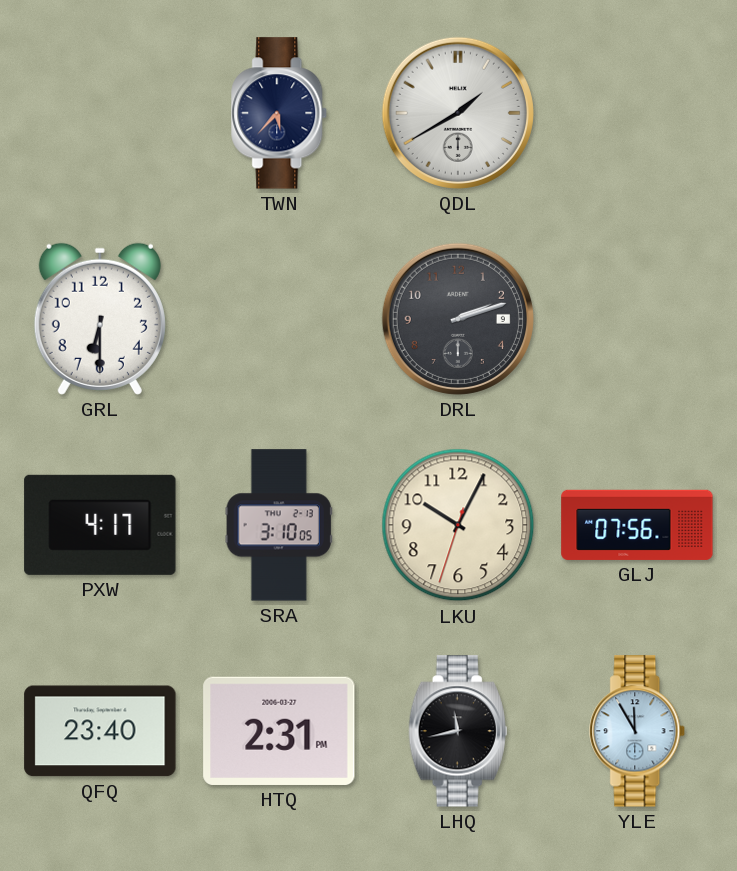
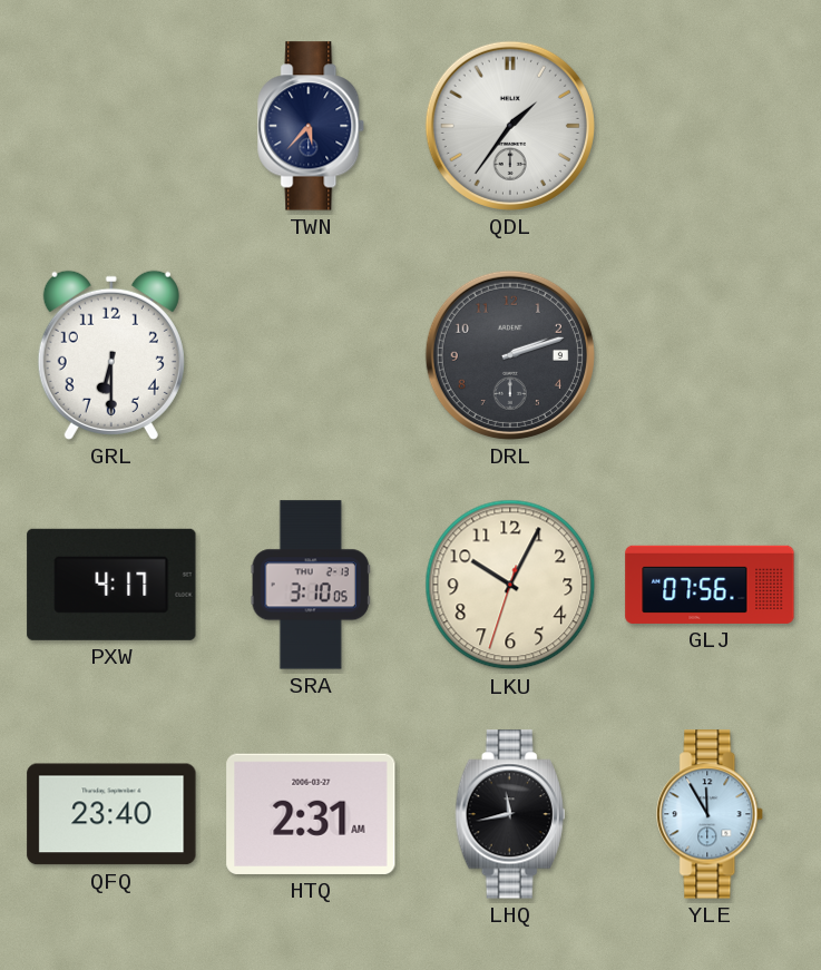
QDL: 1:40 -> 1:36 (510, 126)
HTQ: 2:31 PM -> 2:31 AM (311, 814)
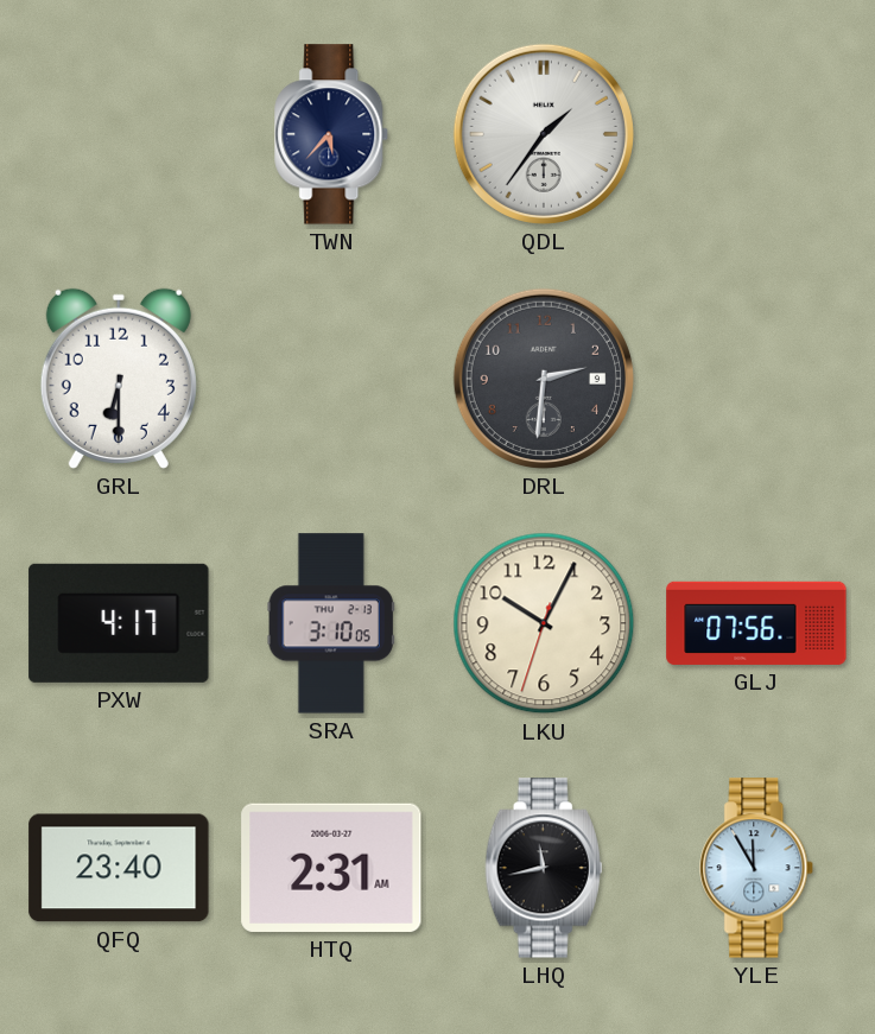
DRL: 2:12 -> 2:31 (544, 379)
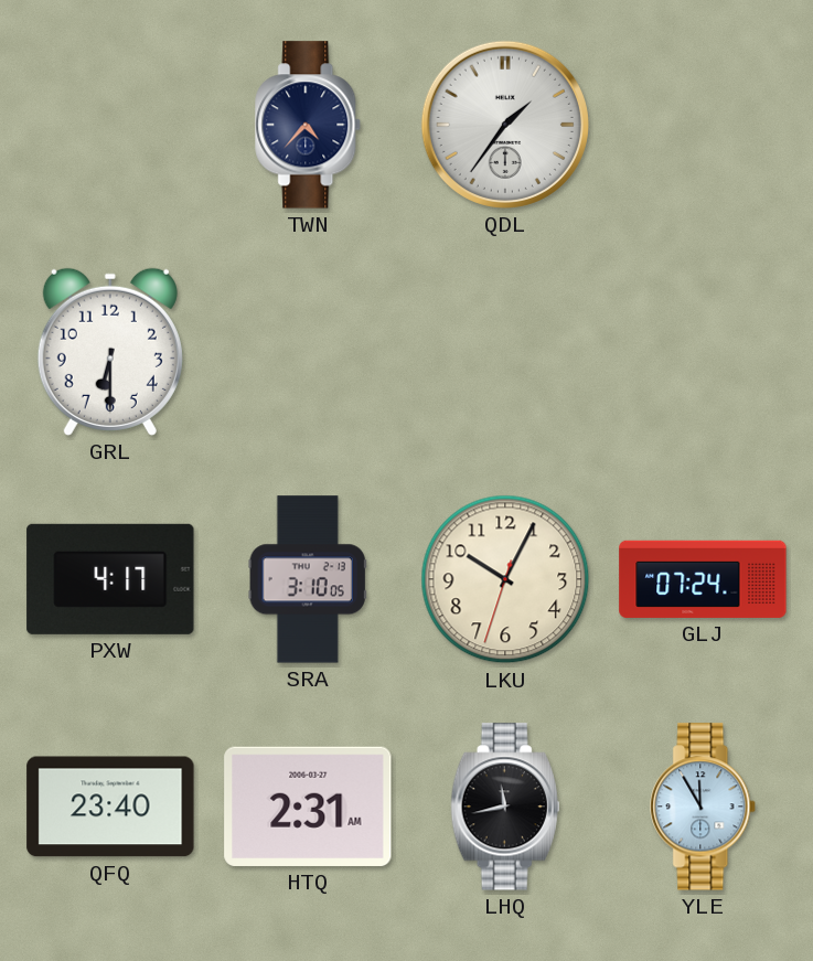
TWN: 5:37 -> 4:37 (309, 125)
DRL: 2:31 -> none (544, 379)
GLJ: 07:56 -> 07:24 (703, 579)
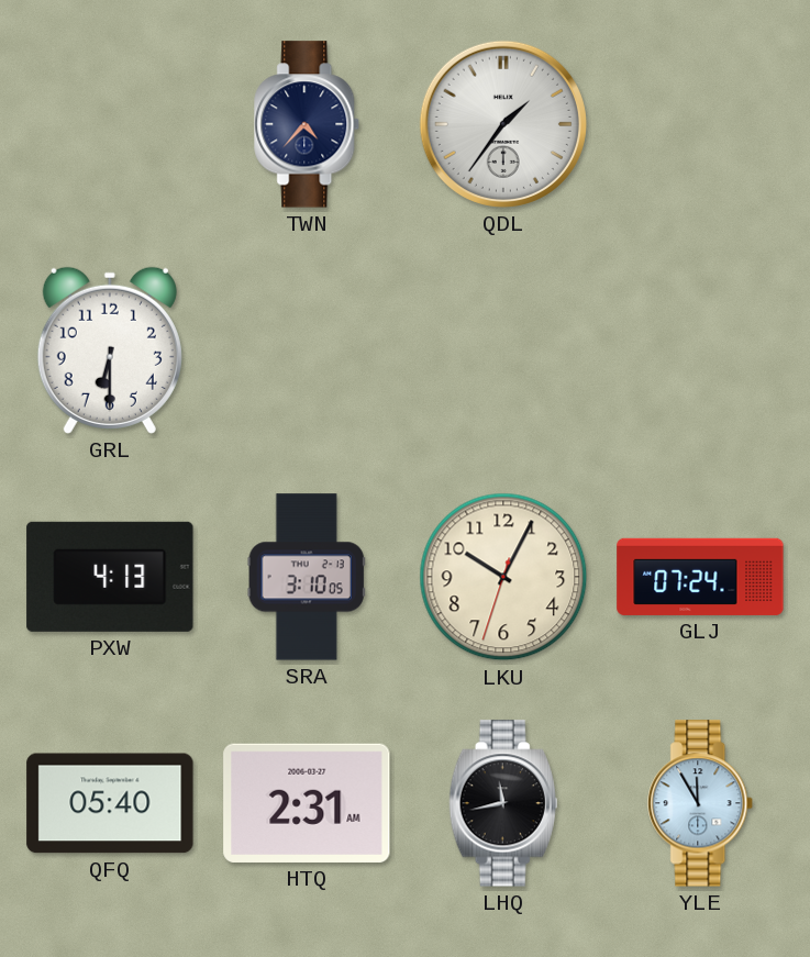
PXW: 4:17 -> 4:13 (110, 577)
QFQ: 23:40 -> 05:40 (110, 803)
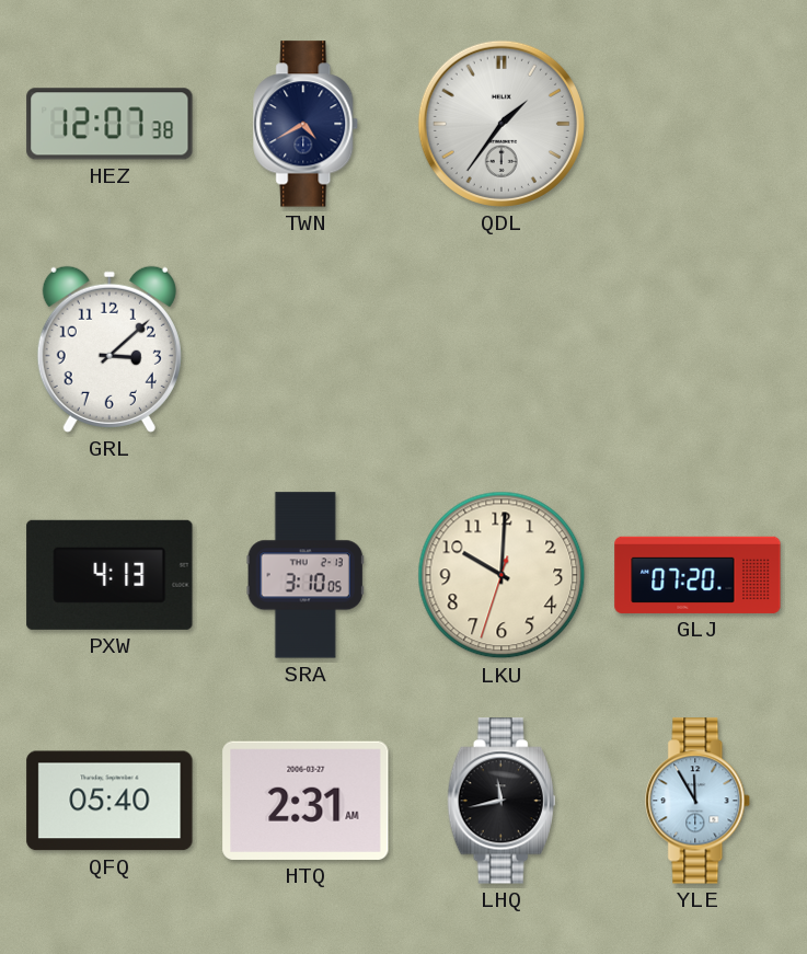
HEZ: none -> 12:07 (109, 124)
TWN: 4:37 -> 4:40 (307, 124)
GRL: 6:30 -> 3:08 (109, 349)
LKU: 10:04 -> 10:00 (502, 575)
GLJ: 07:24 -> 07:20 (698, 575)
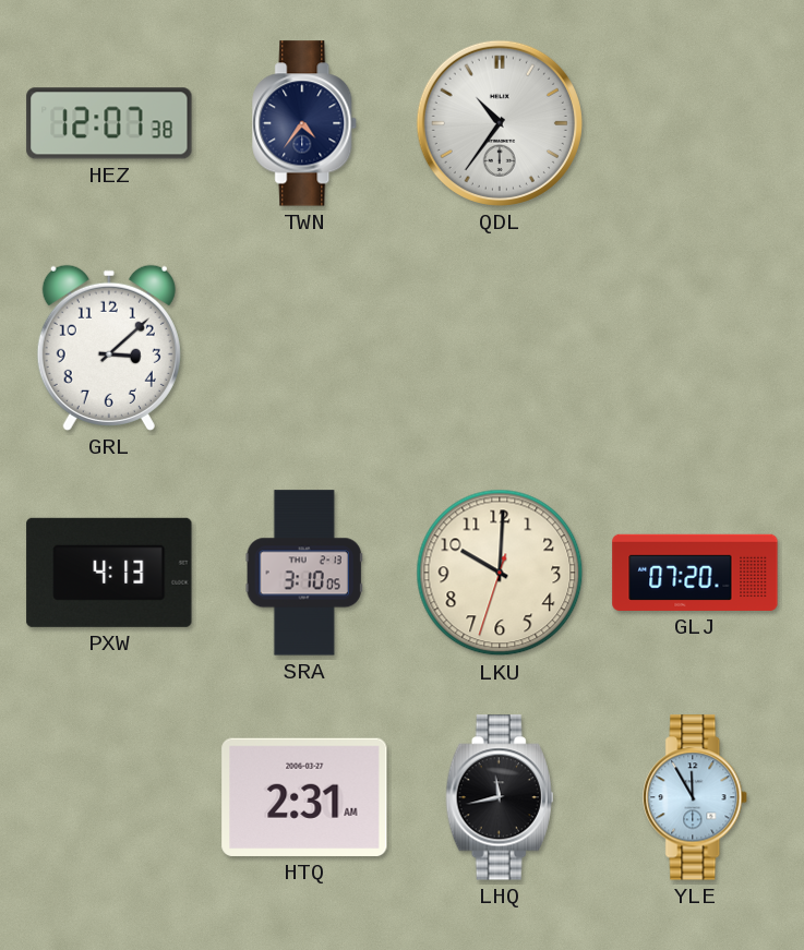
TWN: 4:40 -> 4:36 (305, 123)
QDL: 1:36 -> 10:36 (500, 123)
QFQ: 05:40 -> none (109, 801)
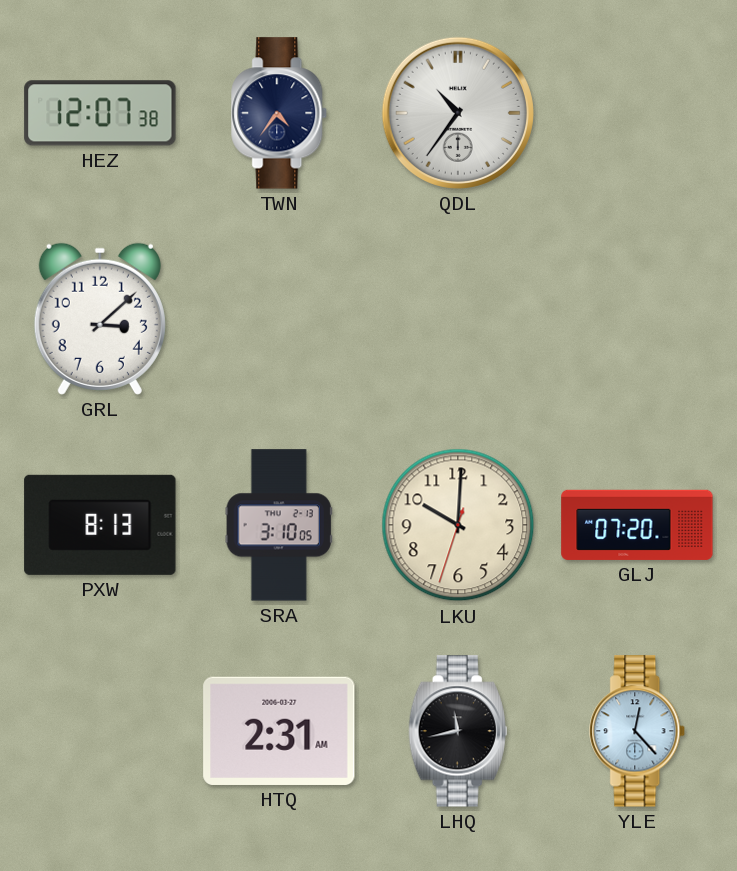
PXW: 4:13 -> 8:13 (100, 525)
YLE: 11:55 -> 12:23 (638, 731)
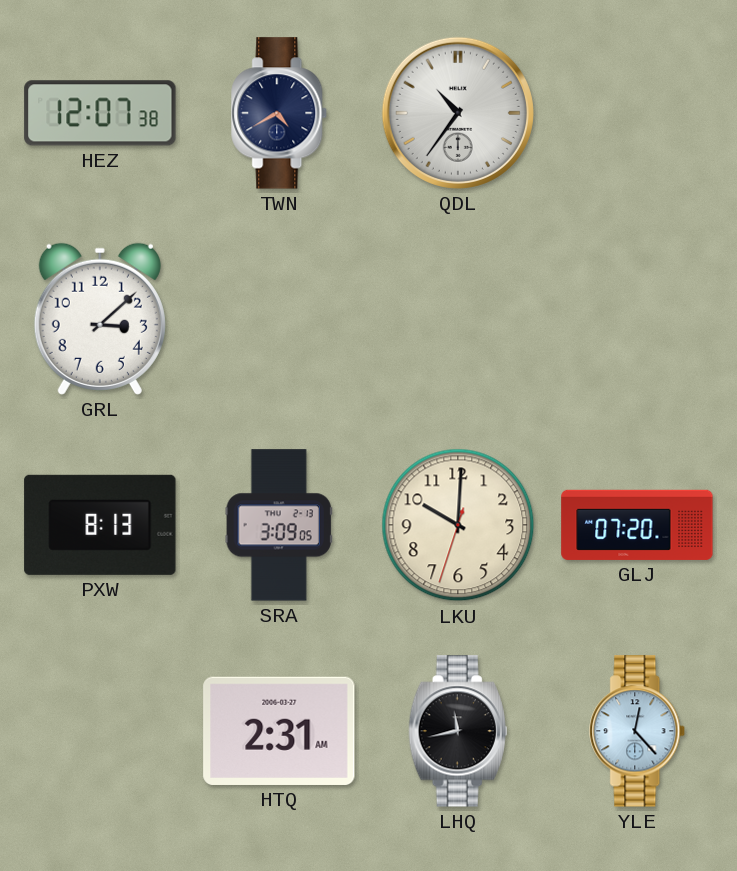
TWN: 4:36 -> 4:40 (280, 113)
SRA: 3:10 -> 3:09 (279, 525)
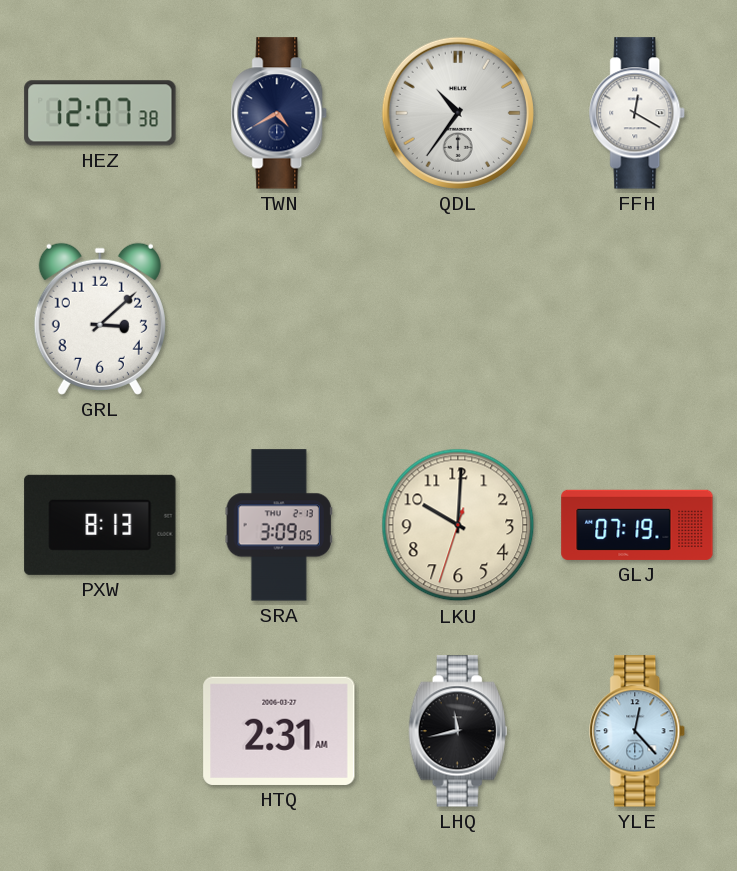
FFH: none -> 12:20 (638, 113)
GLJ: 07:20 -> 07:19 (637, 525)
